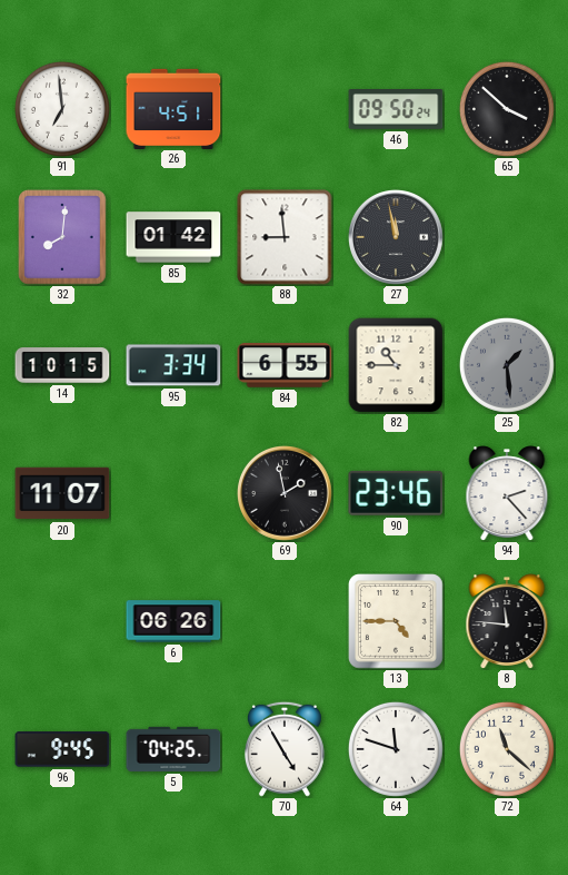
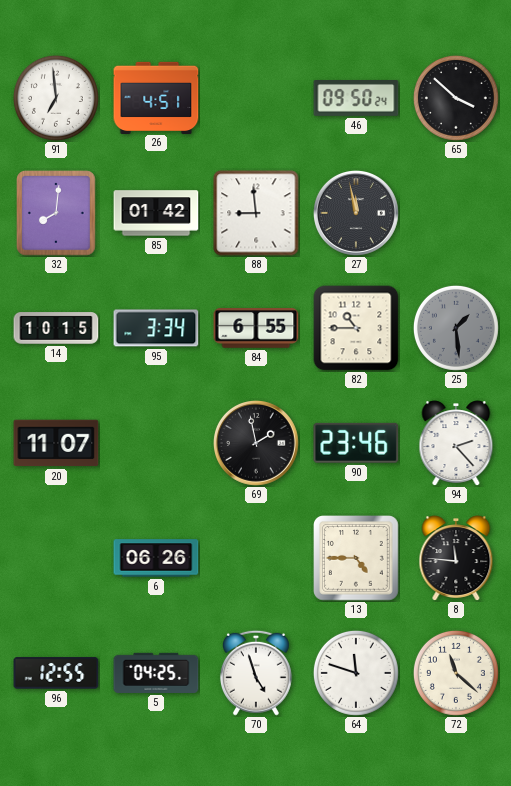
96: 9:45 -> 12:55 (56, 673)
70: 4:55 -> 4:57 (256, 673)
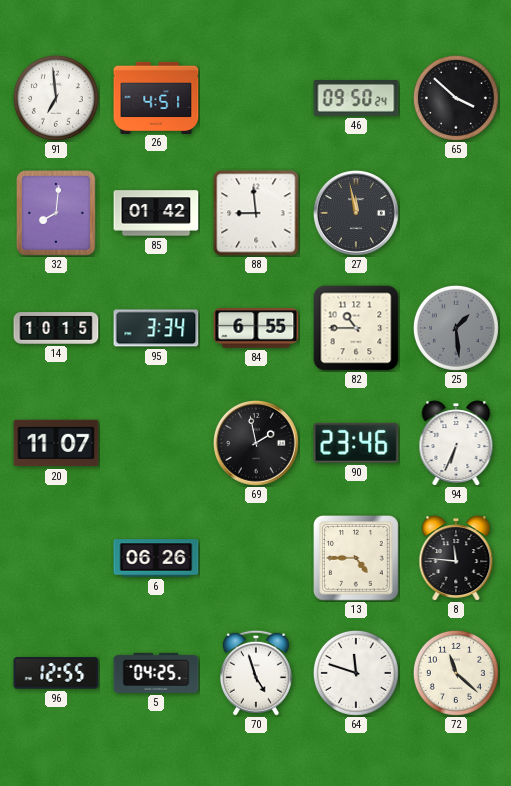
94: 2:23 -> 6:34 (456, 443)
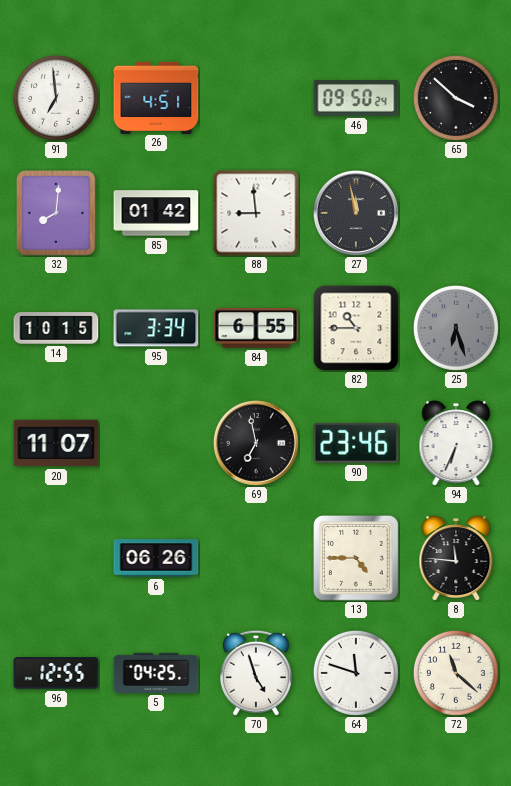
25: 1:29 -> 6:27 (456, 328)
69: 1:58 -> 6:58 (257, 444)
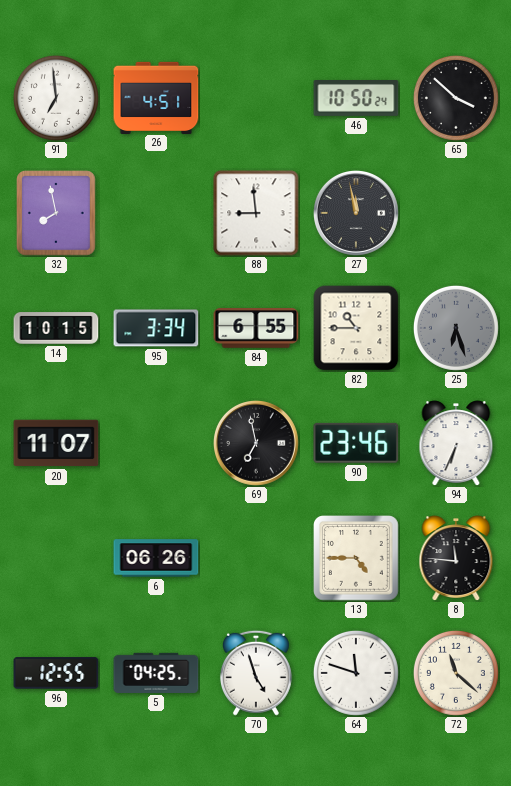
46: 09:50 -> 10:50 (356, 99)
32: 8:01 -> 7:58 (56, 213)
85: 01:42 -> none (156, 213)
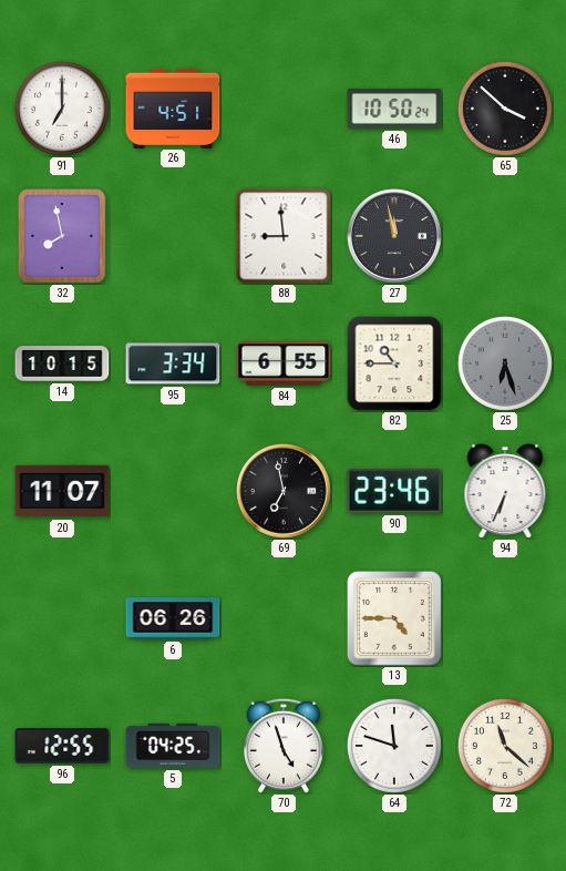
91: 6:59 -> 7:00 (62, 109)
8: 11:46 -> none (456, 558)
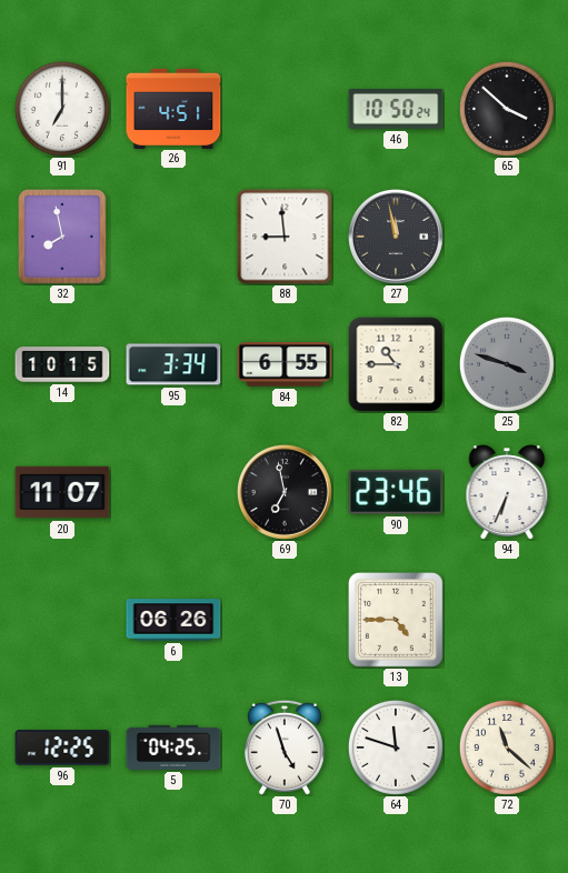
25: 6:27 -> 3:48 (507, 364)
96: 12:55 -> 12:25 (62, 747)
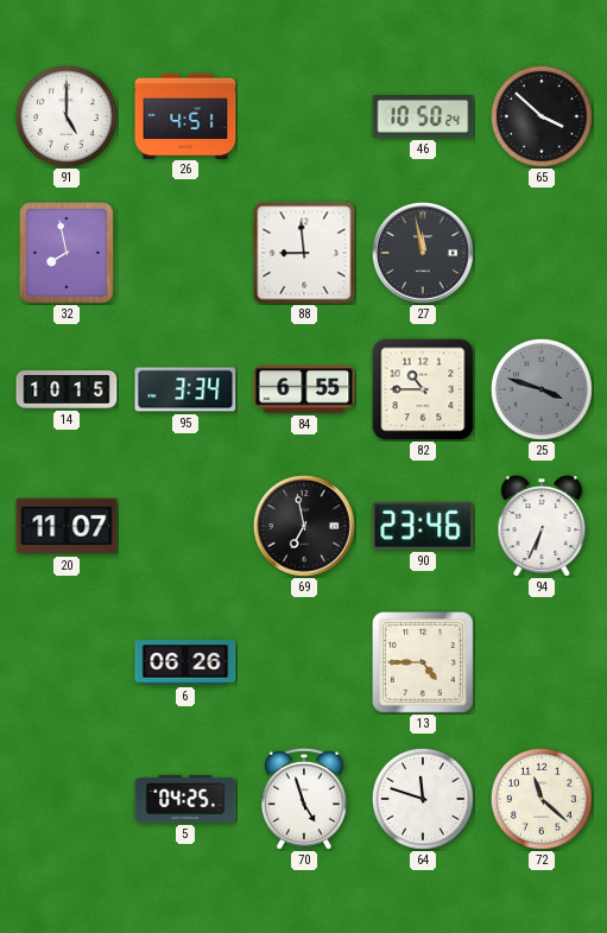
91: 7:00 -> 5:00 (67, 116)
96: 12:25 -> none (62, 747)
